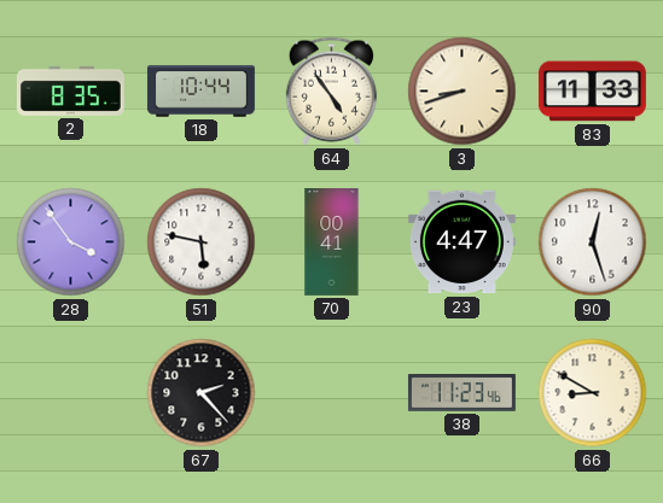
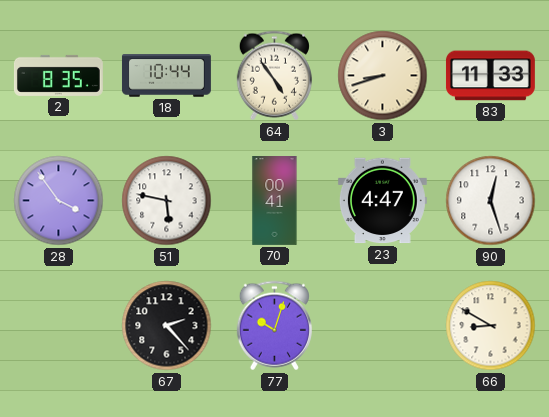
77: none -> 10:03 (274, 326)
38: 11:23 -> none (461, 393)
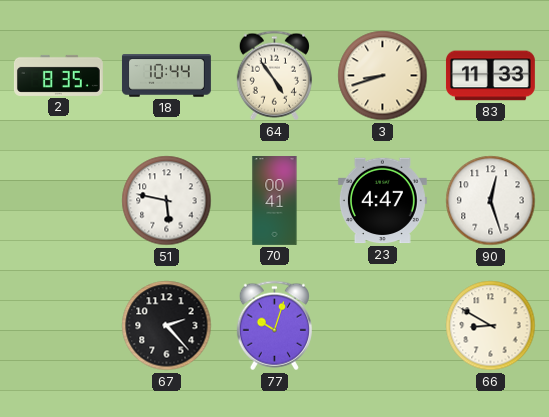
28: 3:54 -> none (59, 201)
